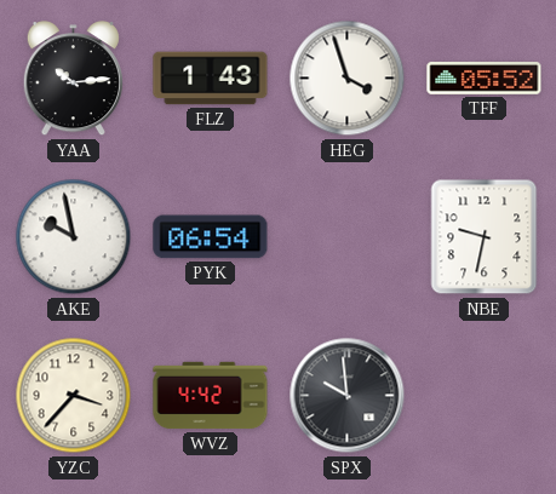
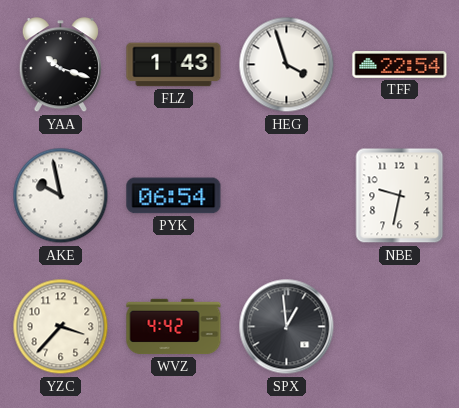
YAA: 10:14 -> 10:18 (60, 65)
TFF: 05:52 -> 22:54 (400, 65)
SPX: 9:59 -> 12:59 (287, 327)
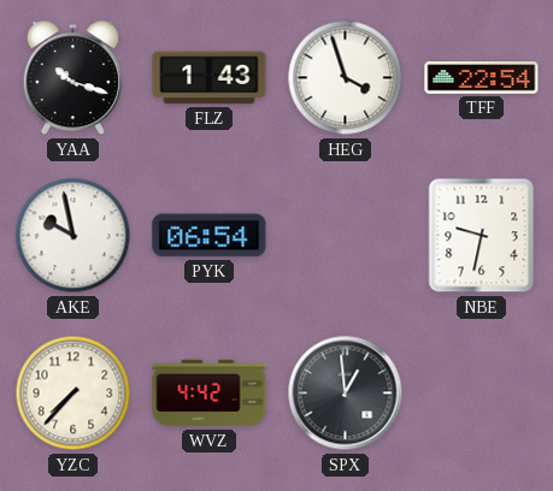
YZC: 3:37 -> 7:37 (73, 394)
